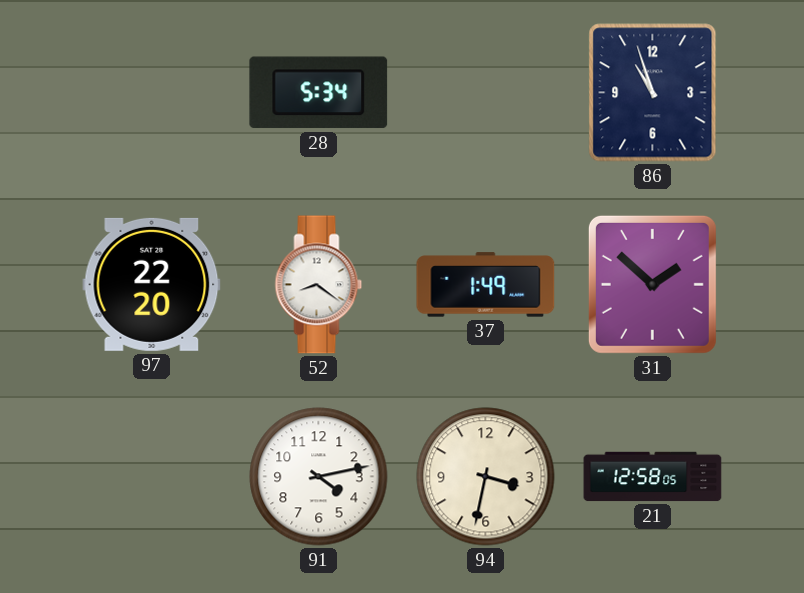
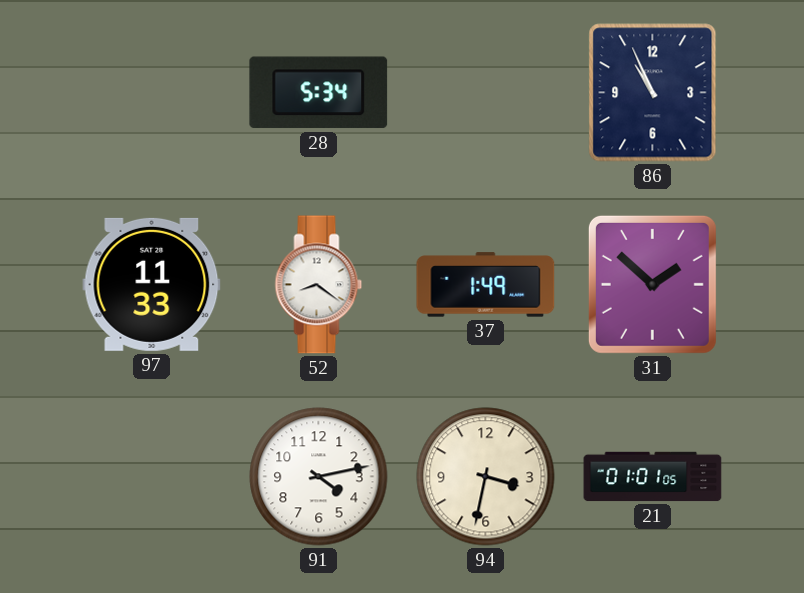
86: 10:57 -> 10:56 (653, 93)
97: 22:20 -> 11:33 (152, 284)
21: 12:58 -> 01:01 (653, 477)
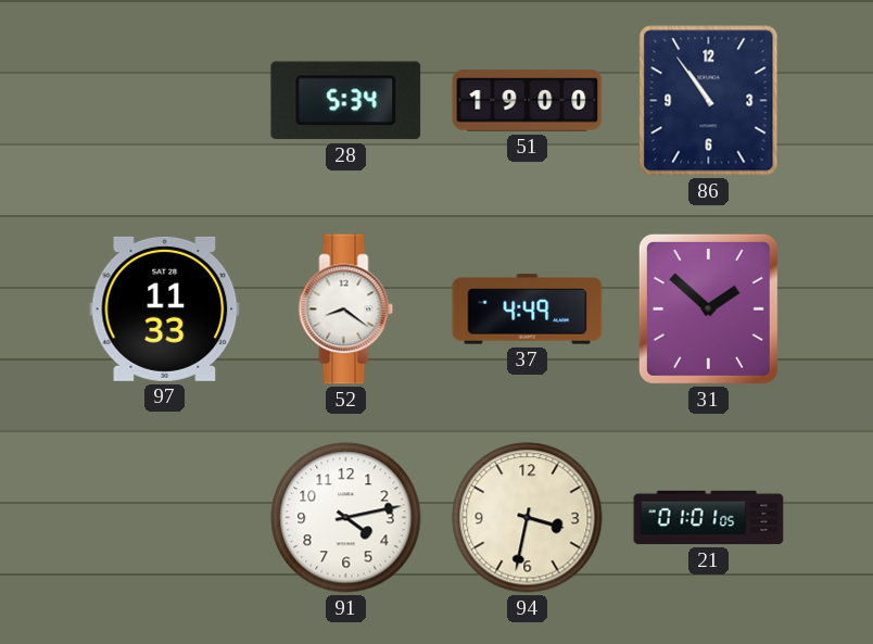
51: none -> 19:00 (528, 101)
86: 10:56 -> 10:54 (709, 101)
37: 1:49 -> 4:49 (528, 310)
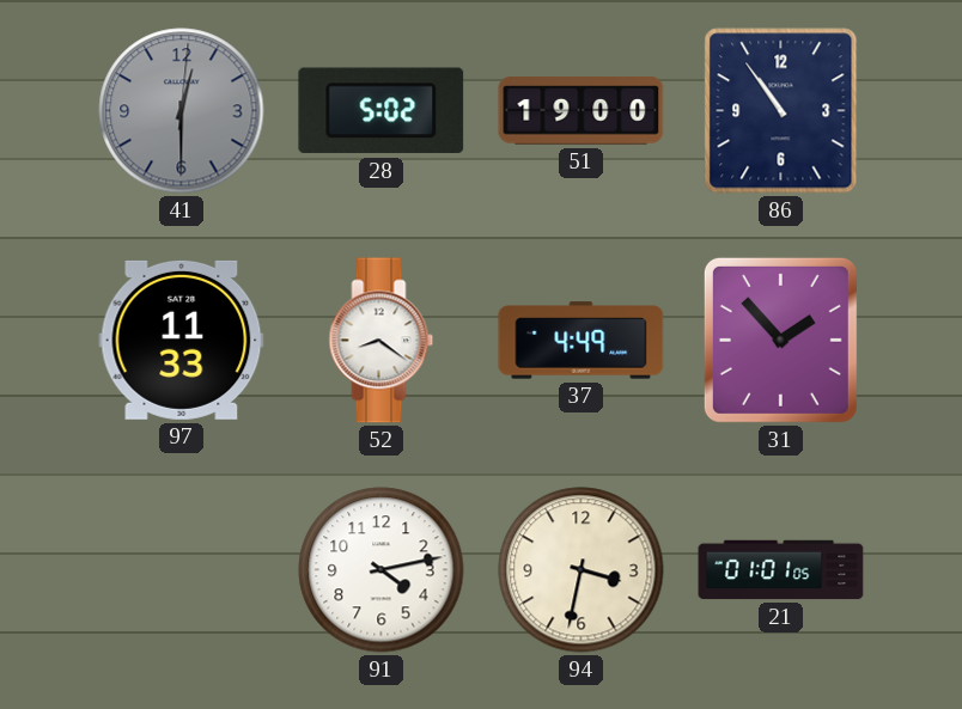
41: none -> 12:30 (182, 111)
28: 5:34 -> 5:02 (382, 111)
31: 1:52 -> 1:53 (780, 340)
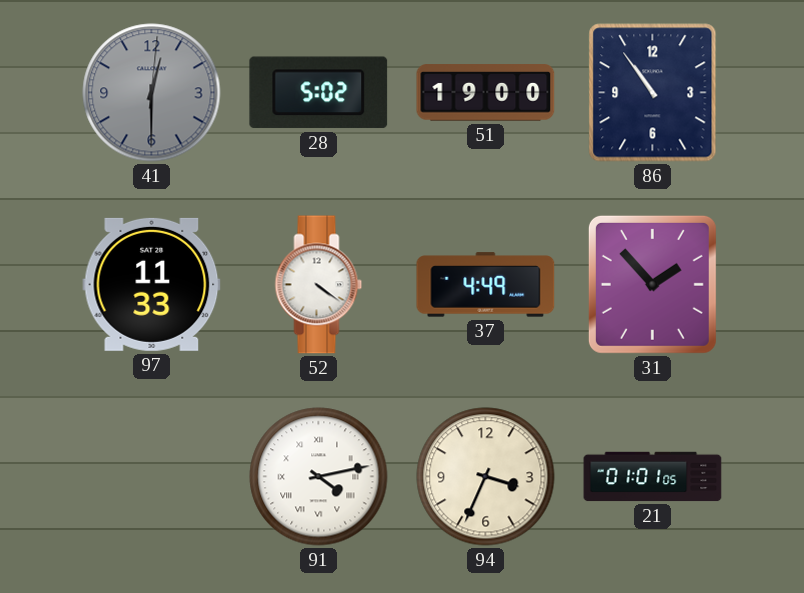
52: 8:21 -> 4:21 (319, 285)
91 numerals: Arabic -> Roman (319, 477)
94: 3:32 -> 3:34 (486, 477)
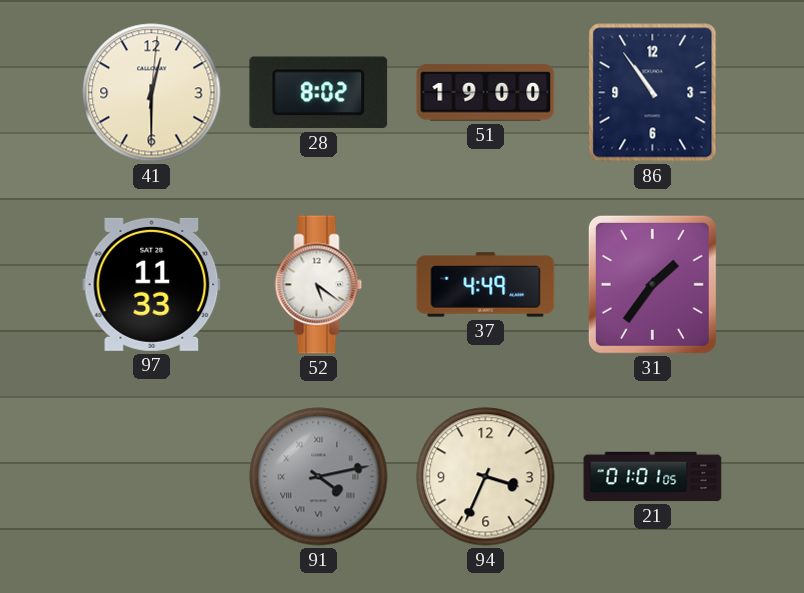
41 dial: grey -> cream (152, 93)
28: 5:02 -> 8:02 (319, 93)
52: 4:21 -> 5:21 (319, 285)
31: 1:53 -> 1:36 (652, 284)
91 dial: white -> grey (319, 477)
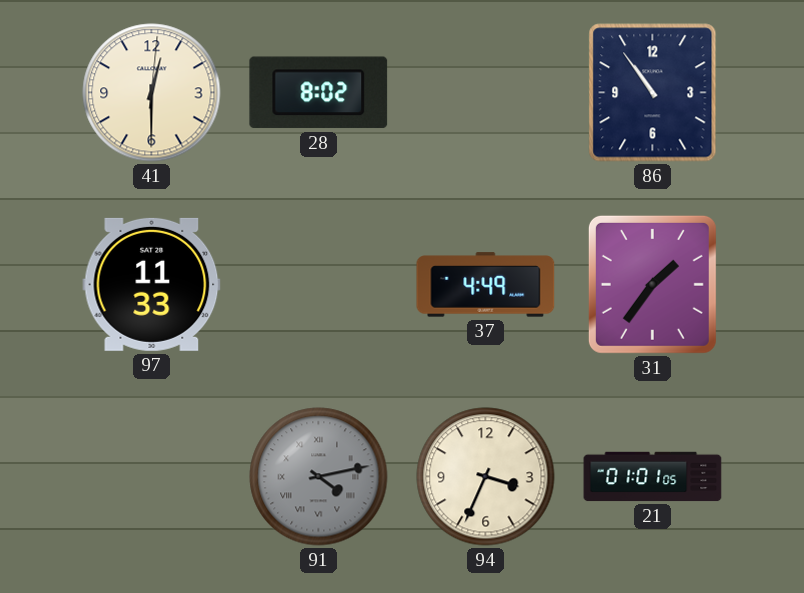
51: 19:00 -> none (486, 93)
52: 5:21 -> none (319, 285)
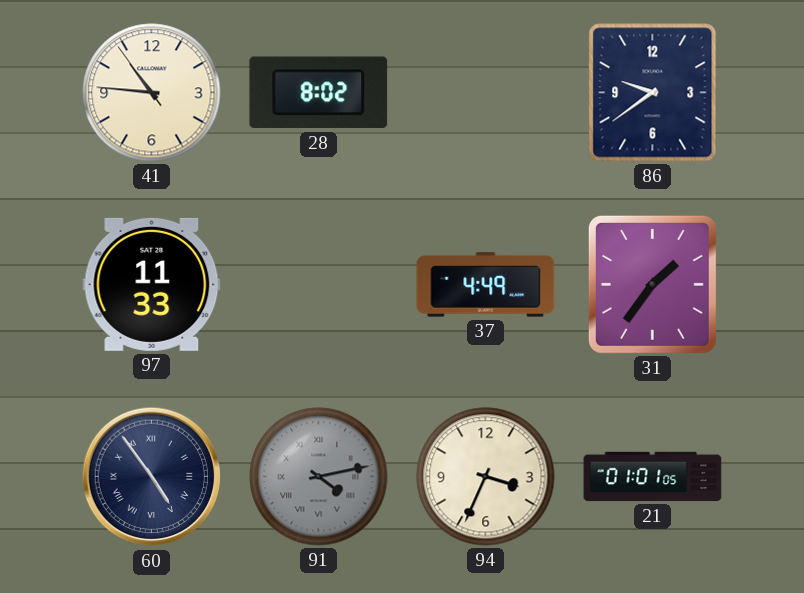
41: 12:30 -> 10:45 (152, 93)
86: 10:54 -> 9:39 (653, 93)
60: none -> 4:54 (152, 477)
